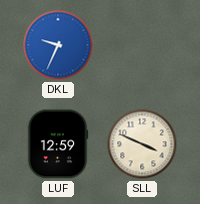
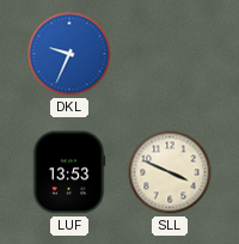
LUF: 12:59 -> 13:53 (69, 172)
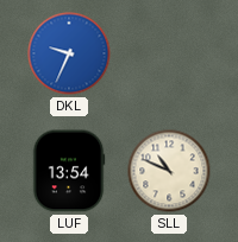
LUF: 13:53 -> 13:54 (69, 171)
SLL: 3:49 -> 10:49 (169, 171)
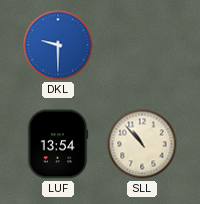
DKL: 9:34 -> 9:30 (58, 45)
SLL: 10:49 -> 10:53 (142, 144)
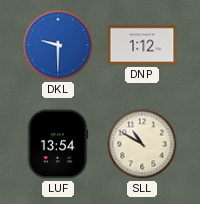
DNP: none -> 1:12 (142, 45)
SLL: 10:53 -> 10:50 (142, 144)
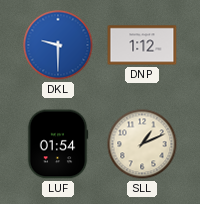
LUF: 13:54 -> 01:54 (58, 144)
SLL: 10:50 -> 1:11 (142, 144)
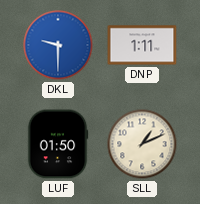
DNP: 1:12 -> 1:11 (142, 45)
LUF: 01:54 -> 01:50 (58, 144)
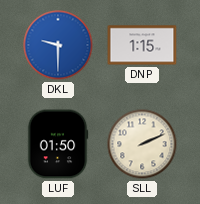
DNP: 1:11 -> 1:15 (142, 45)
SLL: 1:11 -> 2:11 (142, 144)
